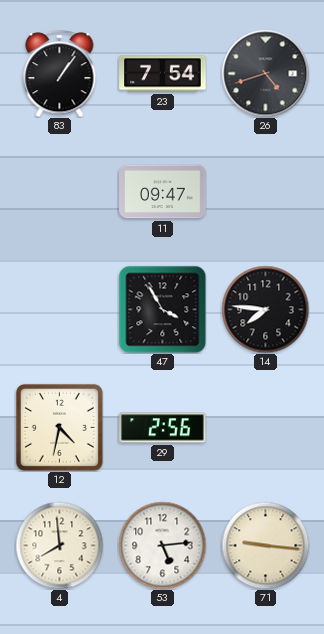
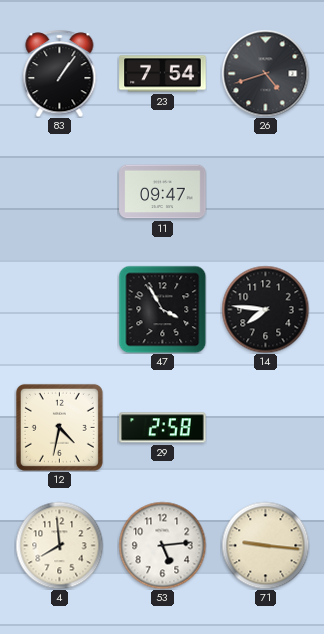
29: 2:56 -> 2:58 (163, 428)
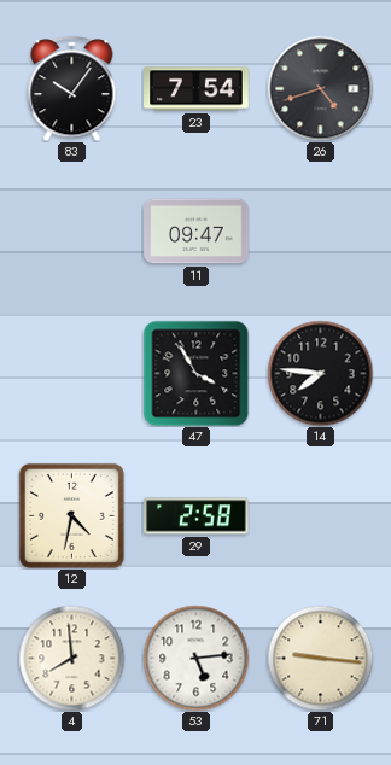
83: 1:06 -> 10:06 (72, 88)
